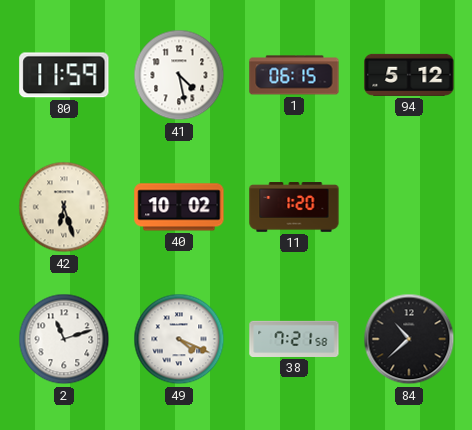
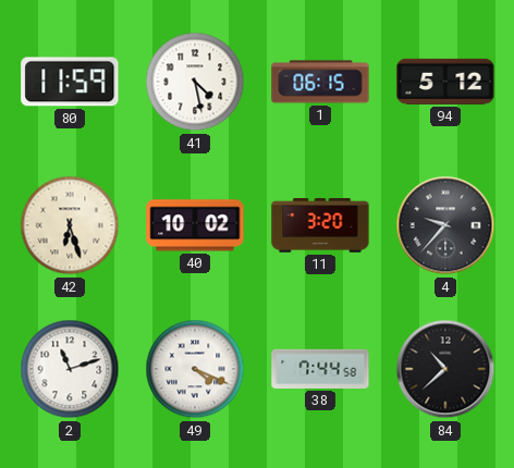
11: 1:20 -> 3:20 (320, 225)
4: none -> 9:37 (445, 225)
38: 7:21 -> 7:44 (320, 369)
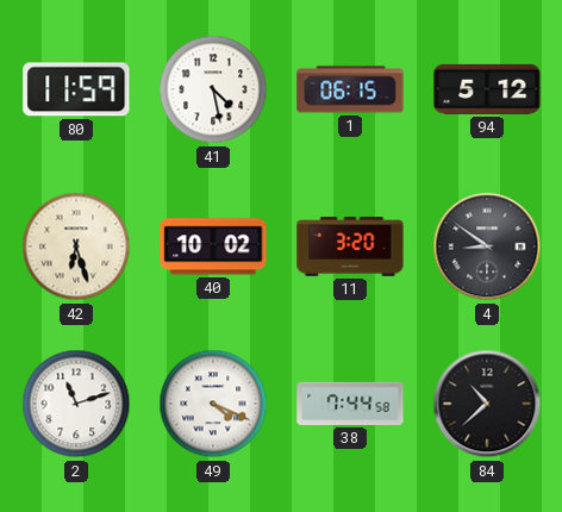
4: 9:37 -> 8:51 (487, 246)
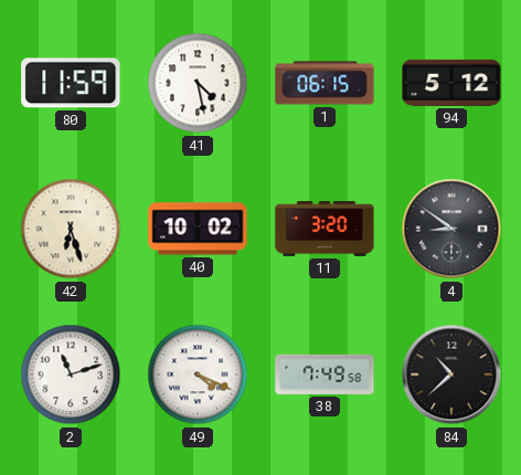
38: 7:44 -> 7:49 (325, 374)
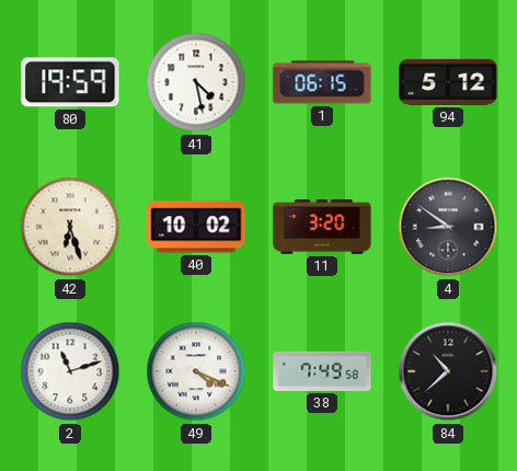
80: 11:59 -> 19:59 (70, 82)
